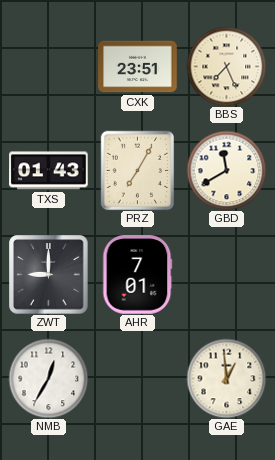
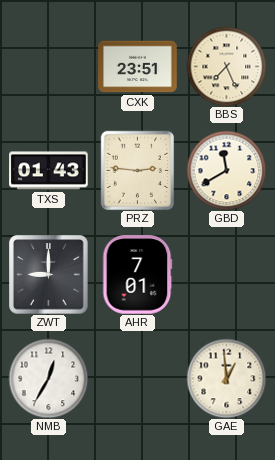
PRZ: 7:05 -> 2:46 (138, 170)
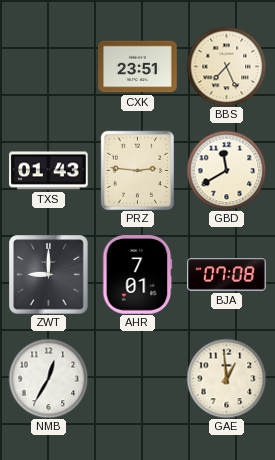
BJA: none -> 07:08 (227, 275)
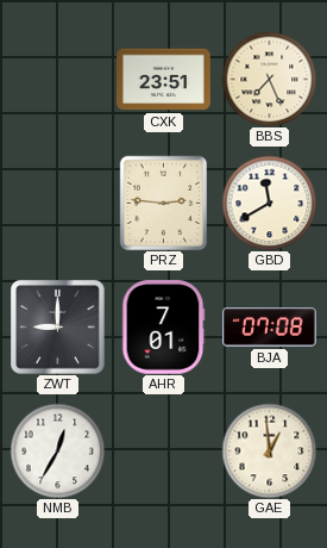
TXS: 01:43 -> none (49, 171)
